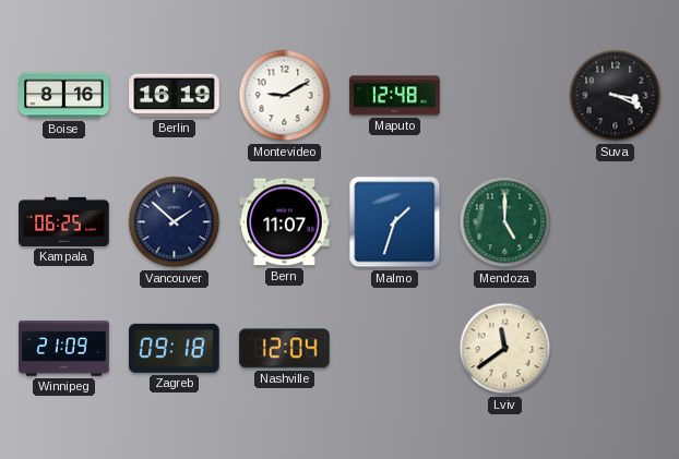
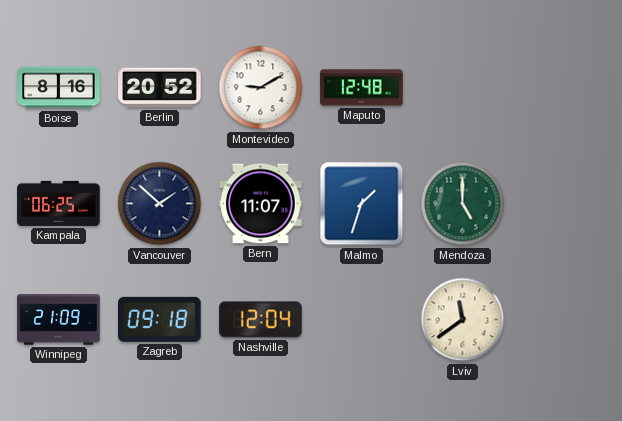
Berlin: 16:19 -> 20:52 (160, 88)
Suva: 3:19 -> none (616, 96)
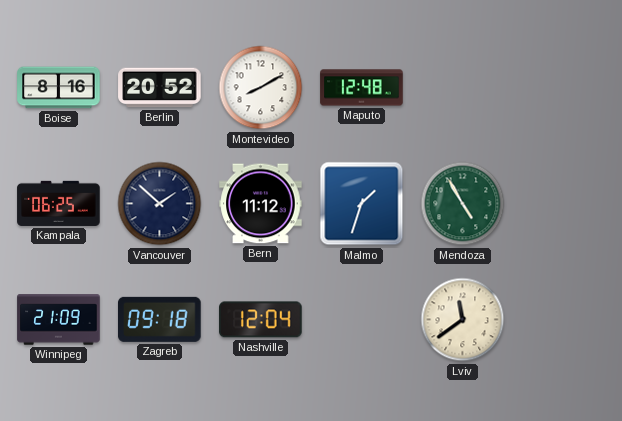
Montevideo: 9:10 -> 8:10 (261, 88)
Bern: 11:07 -> 11:12 (261, 204)
Mendoza: 5:00 -> 4:55 (463, 204)
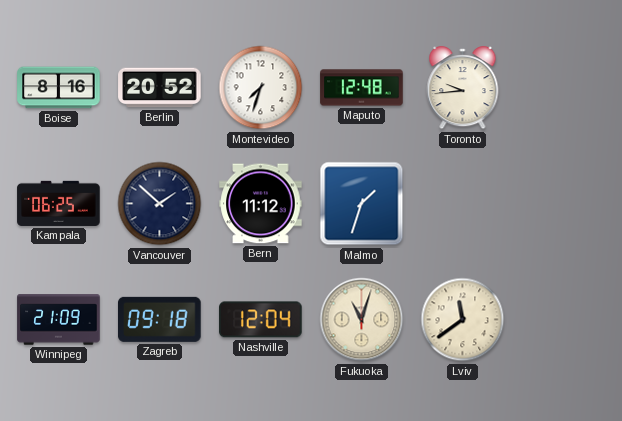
Montevideo: 8:10 -> 7:33 (261, 88)
Toronto: none -> 9:44 (463, 88)
Mendoza: 4:55 -> none (463, 204)
Fukuoka: none -> 11:03 (362, 320)
